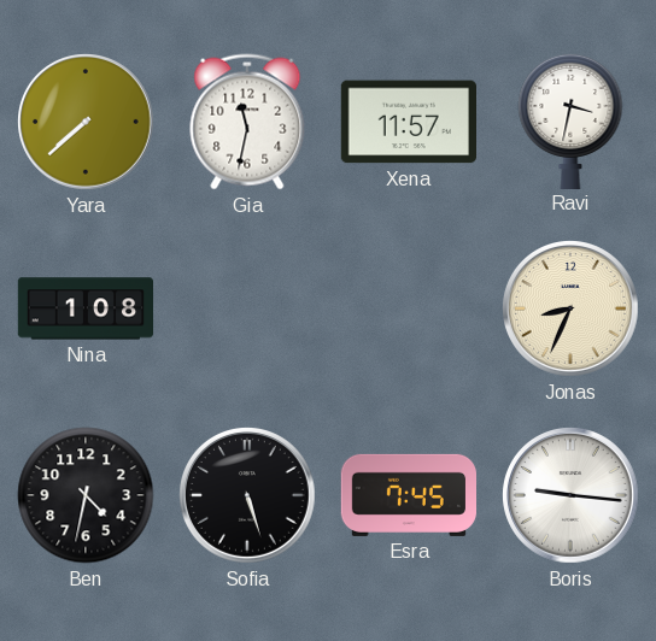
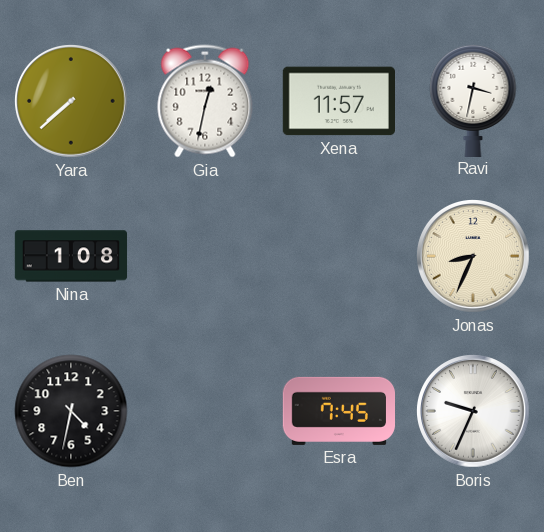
Gia: 11:32 -> 12:32 (205, 101)
Sofia: 5:27 -> none (248, 496)
Boris: 9:16 -> 9:34 (474, 412)
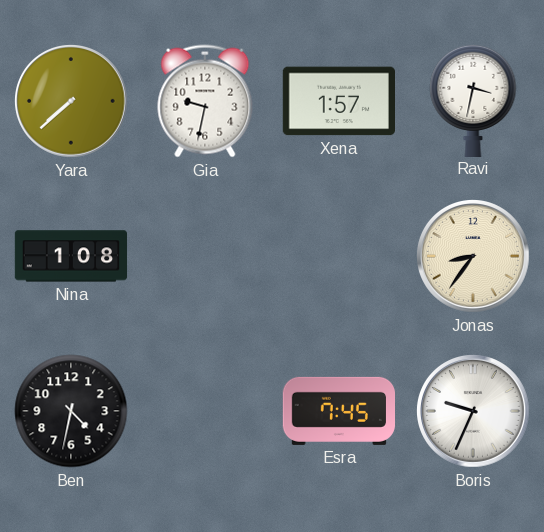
Gia: 12:32 -> 9:32 (205, 101)
Xena: 11:57 -> 1:57 (338, 101)
Jonas: 8:34 -> 8:36 (474, 257)
